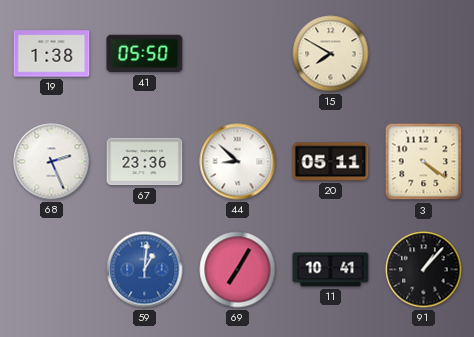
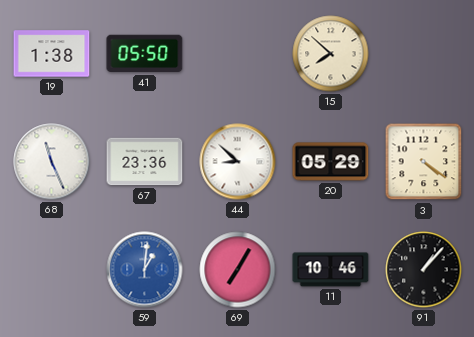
15: 7:50 -> 7:52 (331, 54)
68: 2:26 -> 11:26 (52, 162)
20: 05:11 -> 05:29 (331, 162)
11: 10:41 -> 10:46 (331, 270)
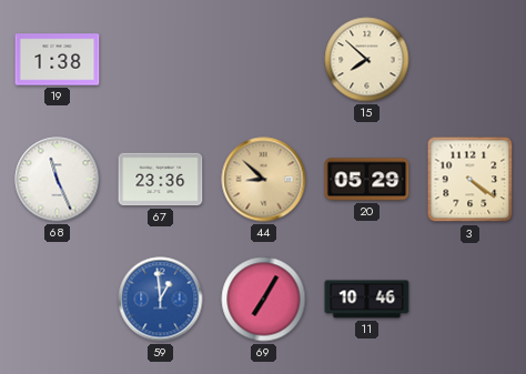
41: 05:50 -> none (145, 54)
44 dial: white -> champagne (264, 180)
59: 1:01 -> 12:59 (161, 300)
91: 1:07 -> none (424, 270)
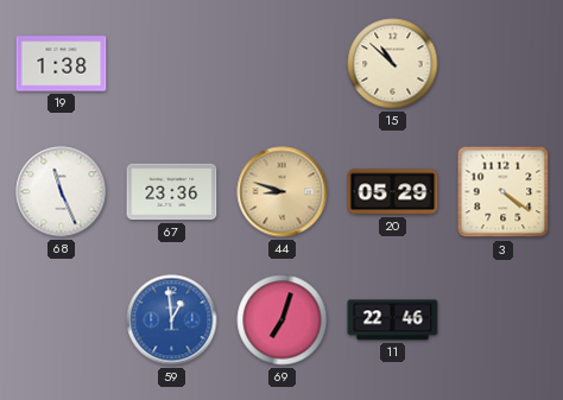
15: 7:52 -> 10:52 (393, 64)
44: 8:52 -> 8:48 (283, 192)
69: 7:05 -> 7:03 (283, 320)
11: 10:46 -> 22:46 (393, 320)
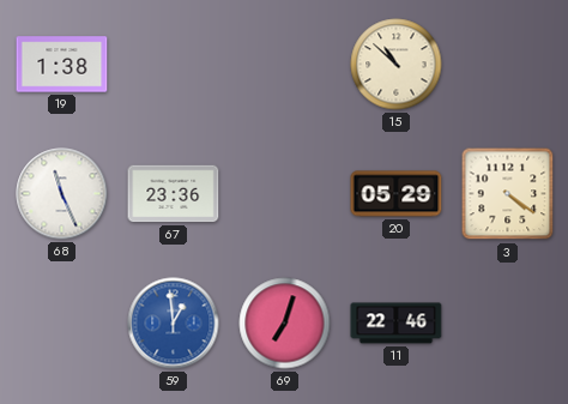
44: 8:48 -> none (283, 192)
